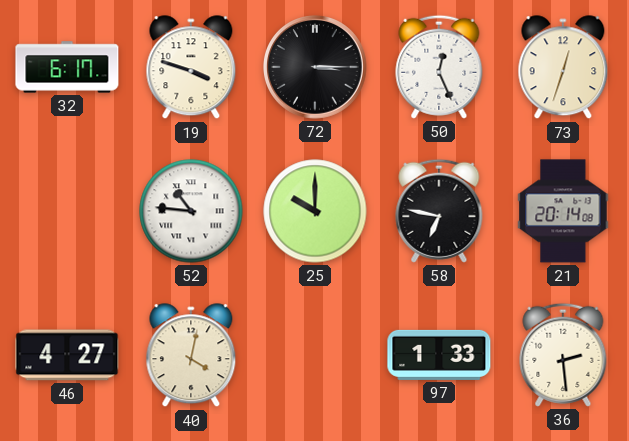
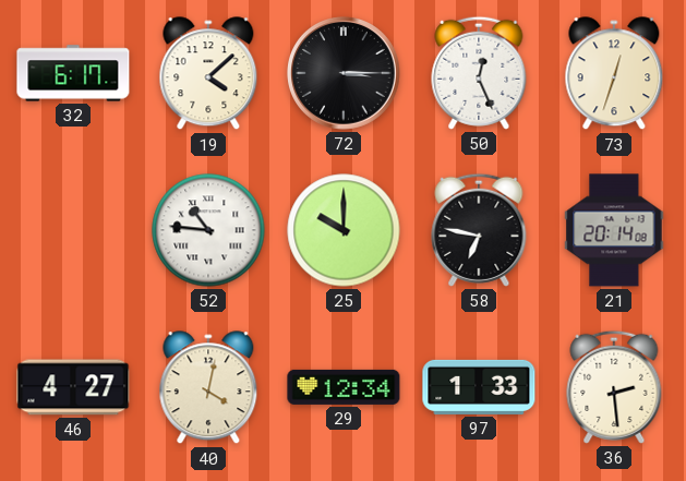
19: 3:48 -> 4:08 (208, 74)
29: none -> 12:34 (344, 387)
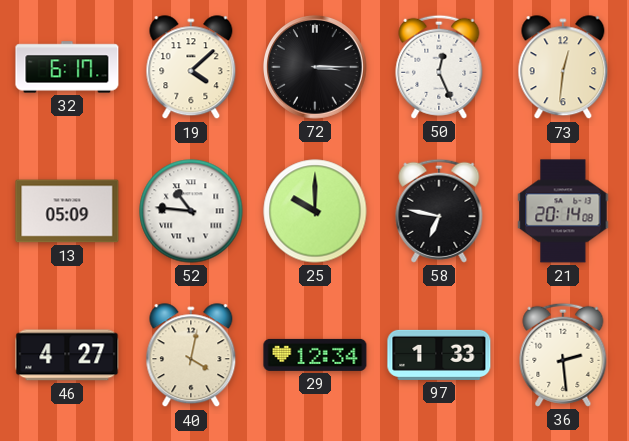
73: 12:33 -> 12:31 (563, 68)
13: none -> 05:09 (67, 211)
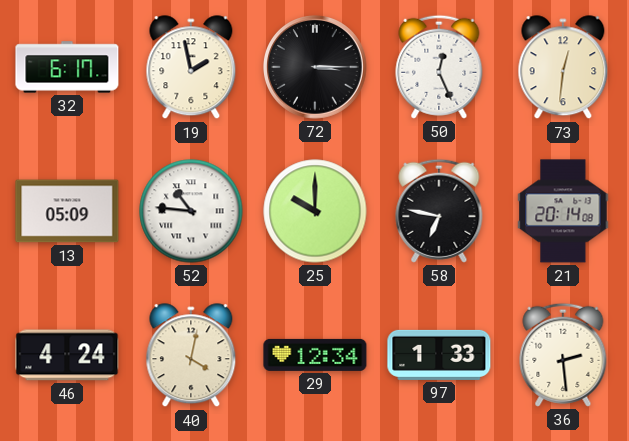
19: 4:08 -> 1:58 (191, 68)
46: 4:27 -> 4:24 (67, 355)
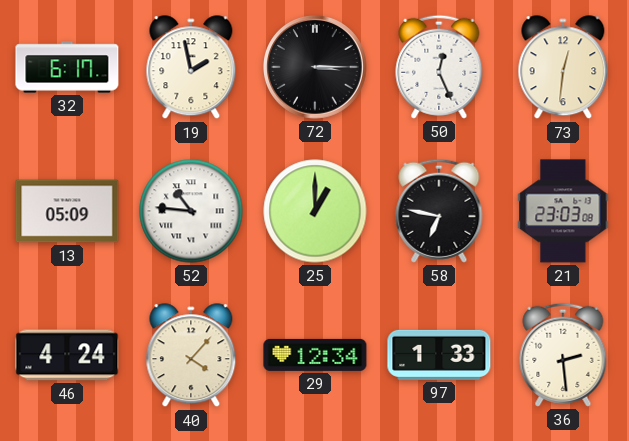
25: 10:00 -> 1:00 (315, 211)
21: 20:14 -> 23:03 (563, 211)
40: 4:02 -> 4:07 (191, 356)
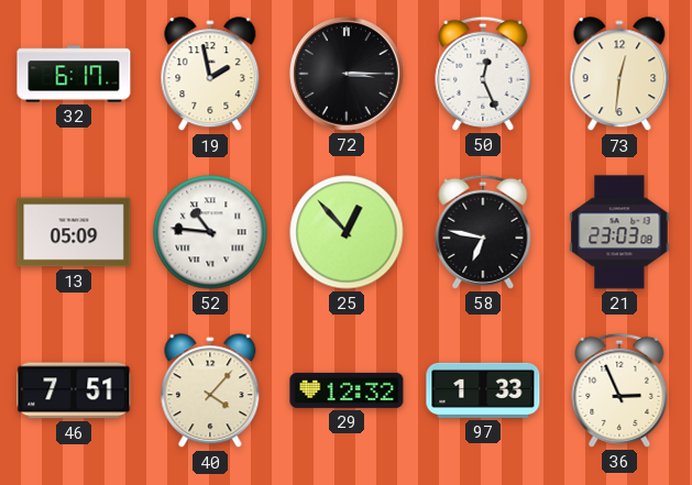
25: 1:00 -> 12:53 (347, 232)
46: 4:24 -> 7:51 (74, 390)
29: 12:34 -> 12:32 (347, 390)
36: 2:29 -> 2:56 (619, 390)
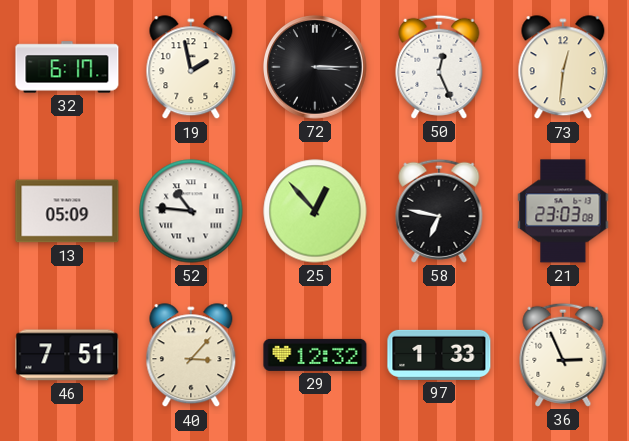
40: 4:07 -> 3:07 (191, 356)
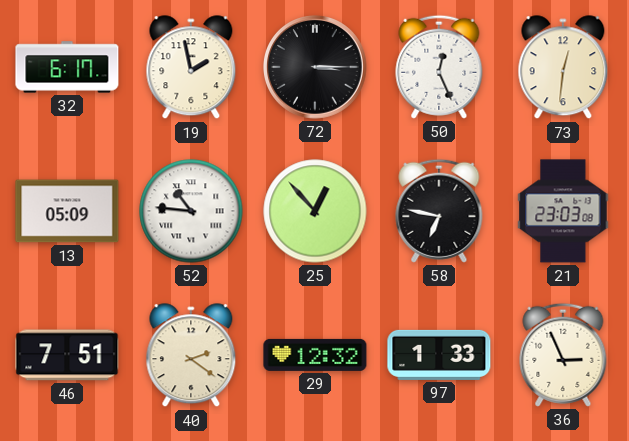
40: 3:07 -> 2:21 (191, 356)
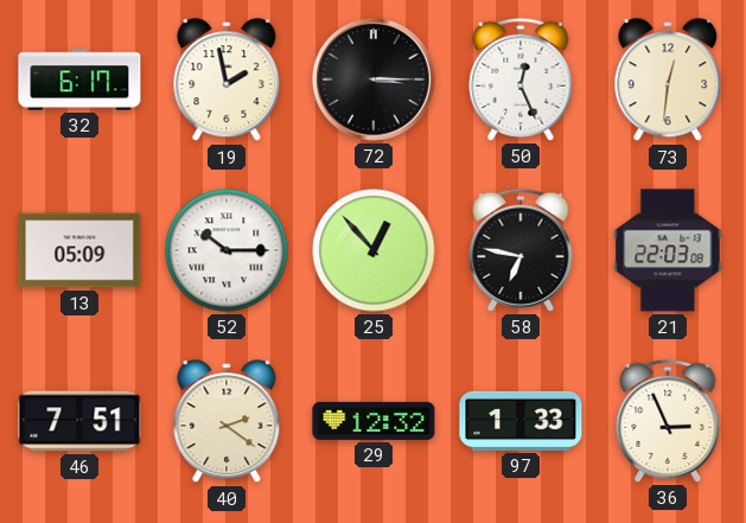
52: 10:46 -> 10:15 (227, 250)
21: 23:03 -> 22:03 (668, 250)
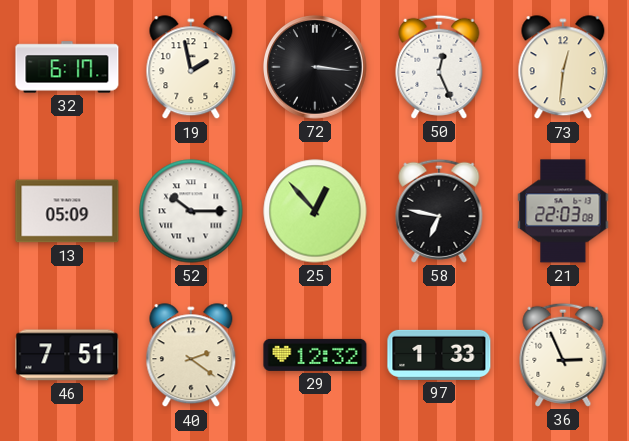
72: 3:15 -> 3:16 (315, 67)
